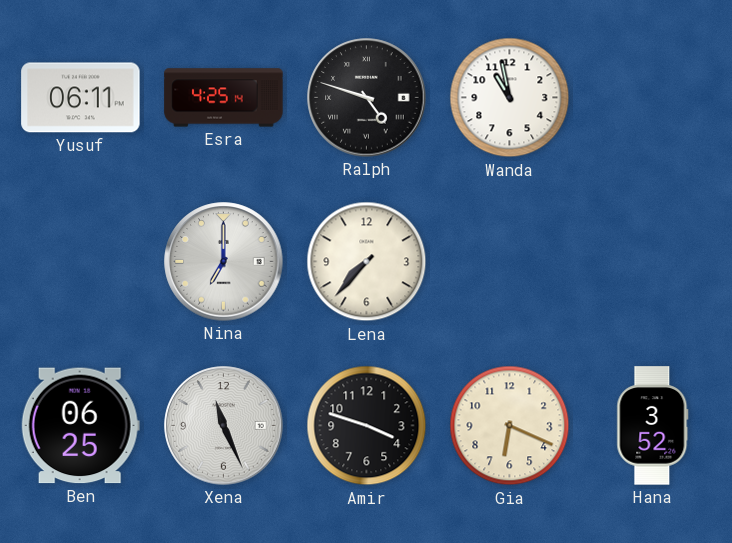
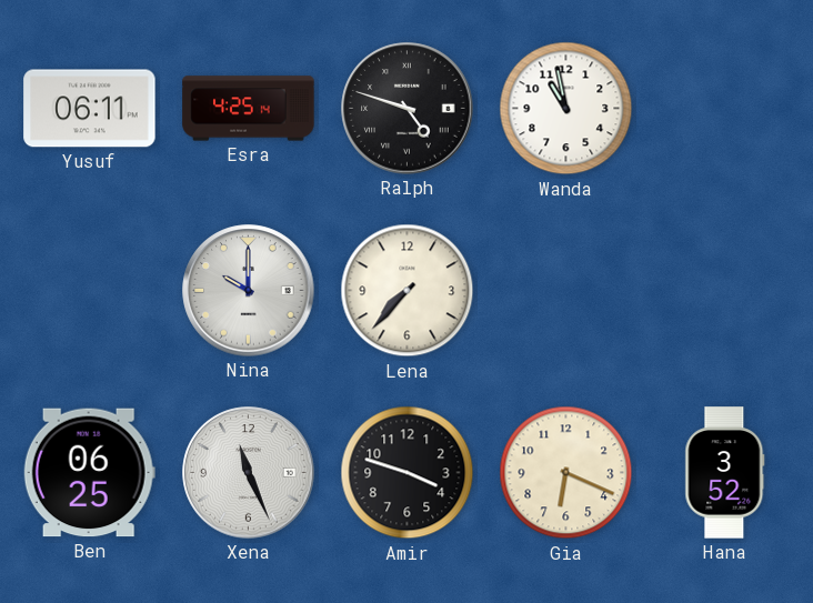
Nina: 7:00 -> 10:00 (249, 291)
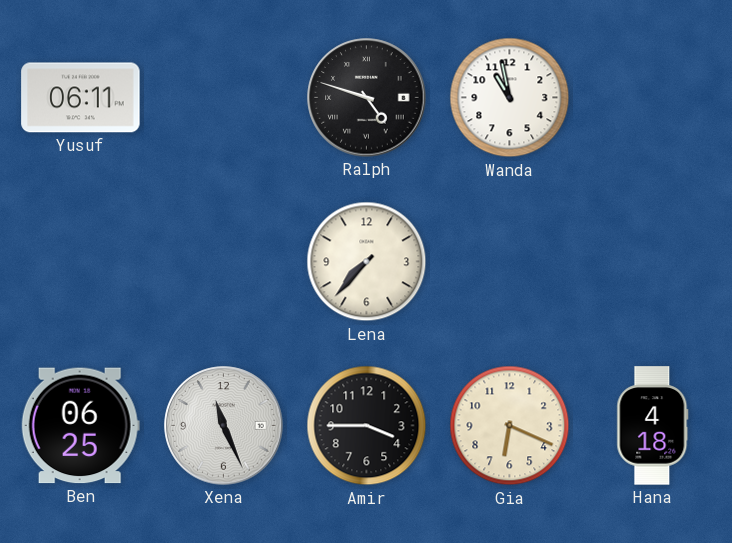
Esra: 4:25 -> none (249, 109)
Nina: 10:00 -> none (249, 291)
Amir: 3:48 -> 3:45 (367, 426)
Hana: 3:52 -> 4:18 (653, 426)
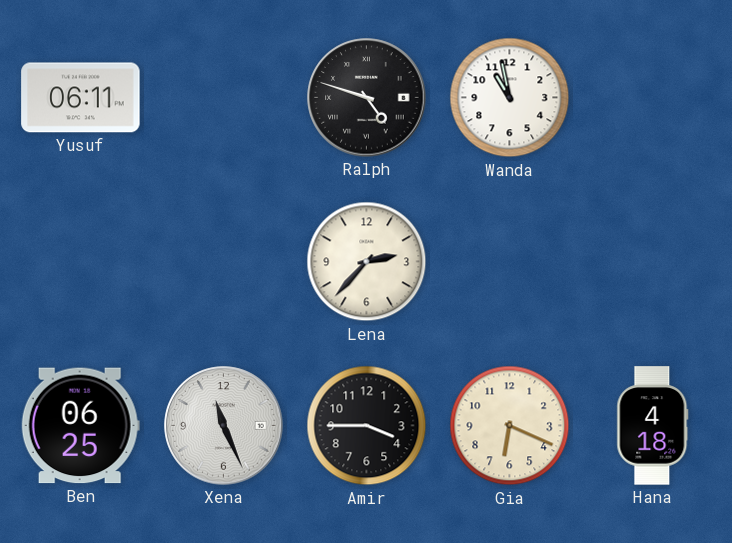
Lena: 7:37 -> 2:37 (367, 262)
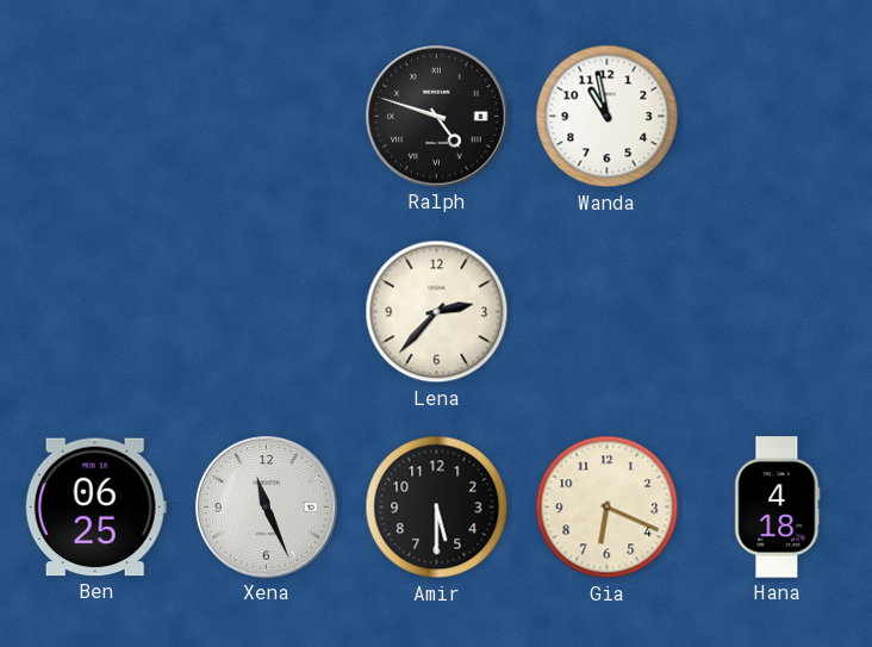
Yusuf: 06:11 -> none (81, 98)
Amir: 3:45 -> 5:30 (437, 508)
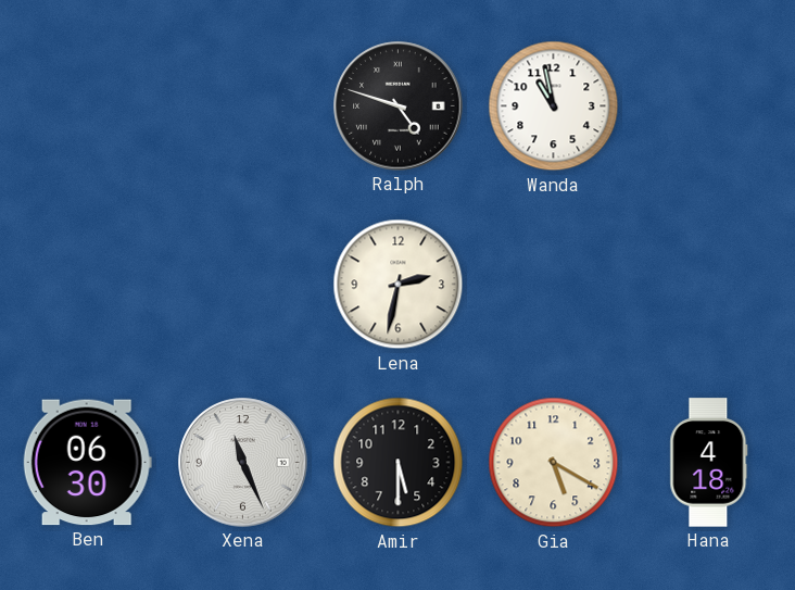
Lena: 2:37 -> 2:32 (399, 285)
Ben: 06:25 -> 06:30 (87, 463)
Gia: 6:19 -> 5:20 (554, 463)
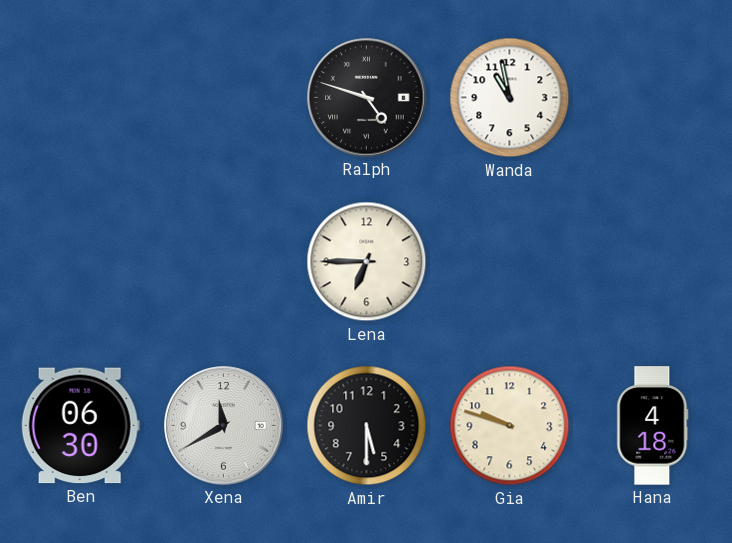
Lena: 2:32 -> 6:45 (367, 262)
Xena: 11:26 -> 11:40 (224, 426)
Gia: 5:20 -> 9:48 (510, 426)
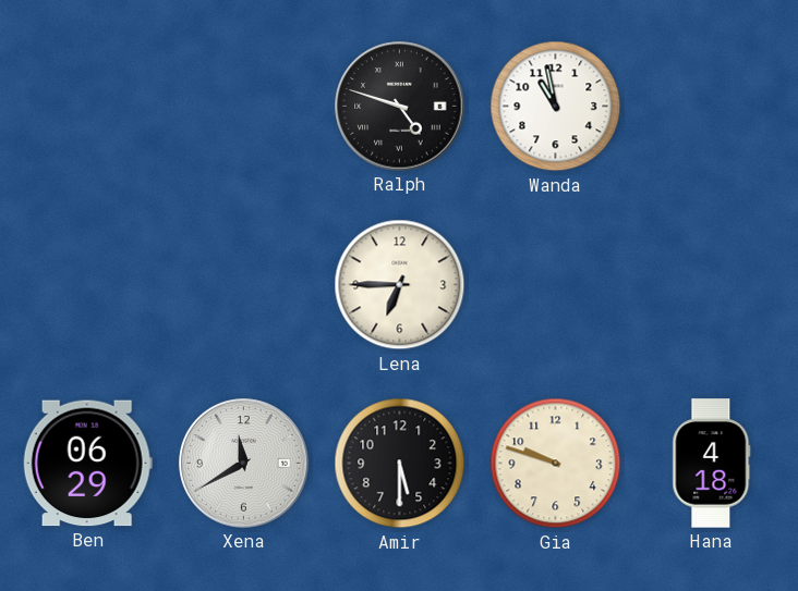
Ben: 06:30 -> 06:29 (87, 464)
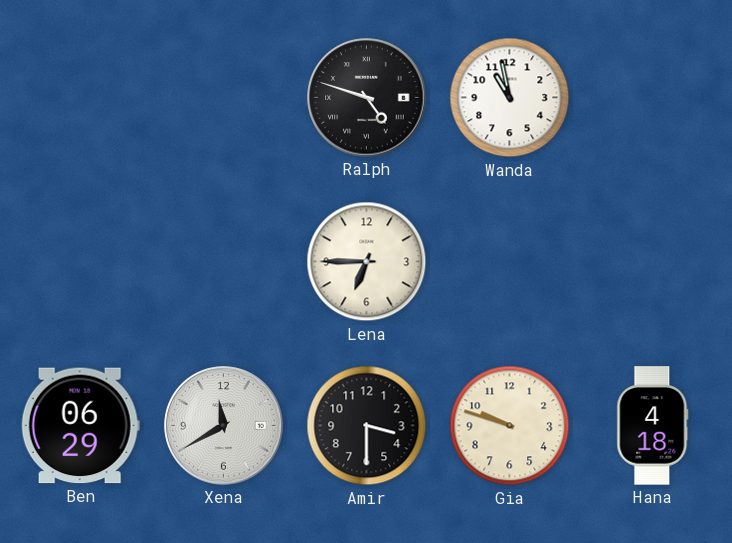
Amir: 5:30 -> 3:30 (367, 426)
